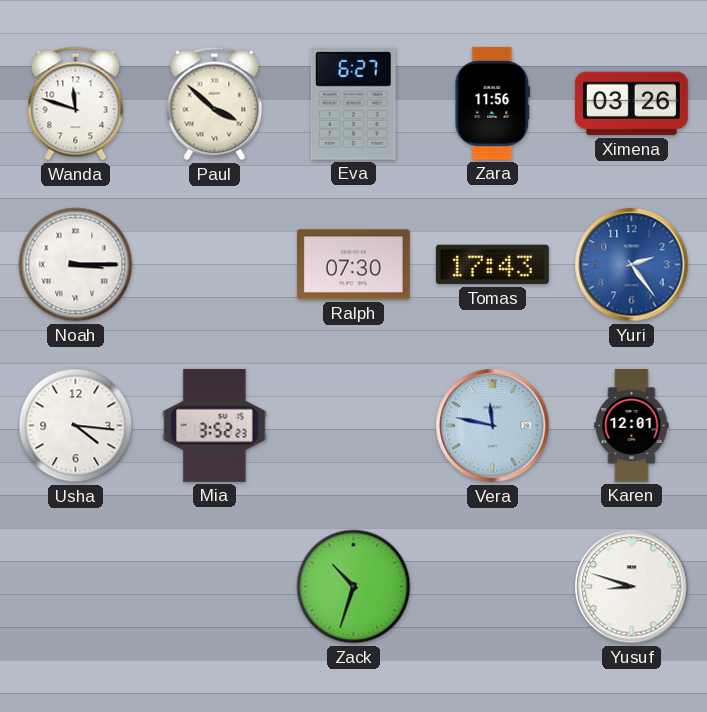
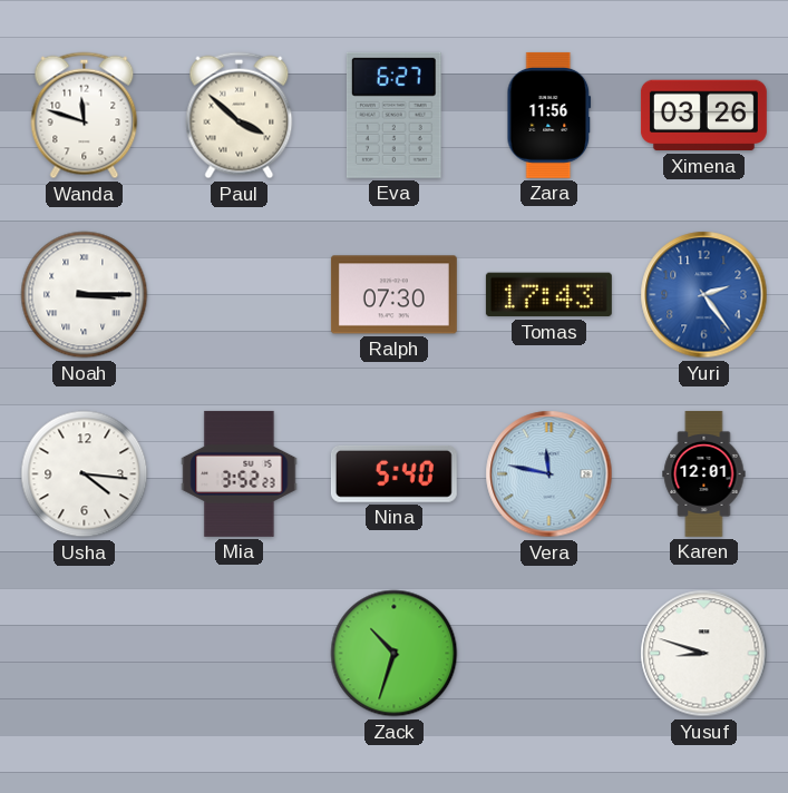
Nina: none -> 5:40 (393, 473)
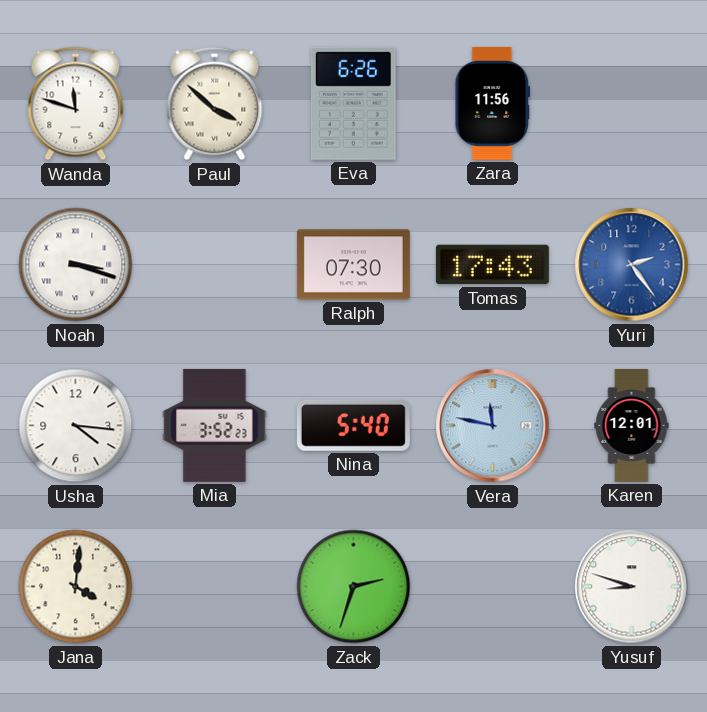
Eva: 6:27 -> 6:26 (353, 103)
Ximena: 03:26 -> none (703, 116)
Noah: 3:15 -> 3:18 (76, 265)
Jana: none -> 4:01 (76, 587)
Zack: 10:33 -> 2:33 (354, 587)
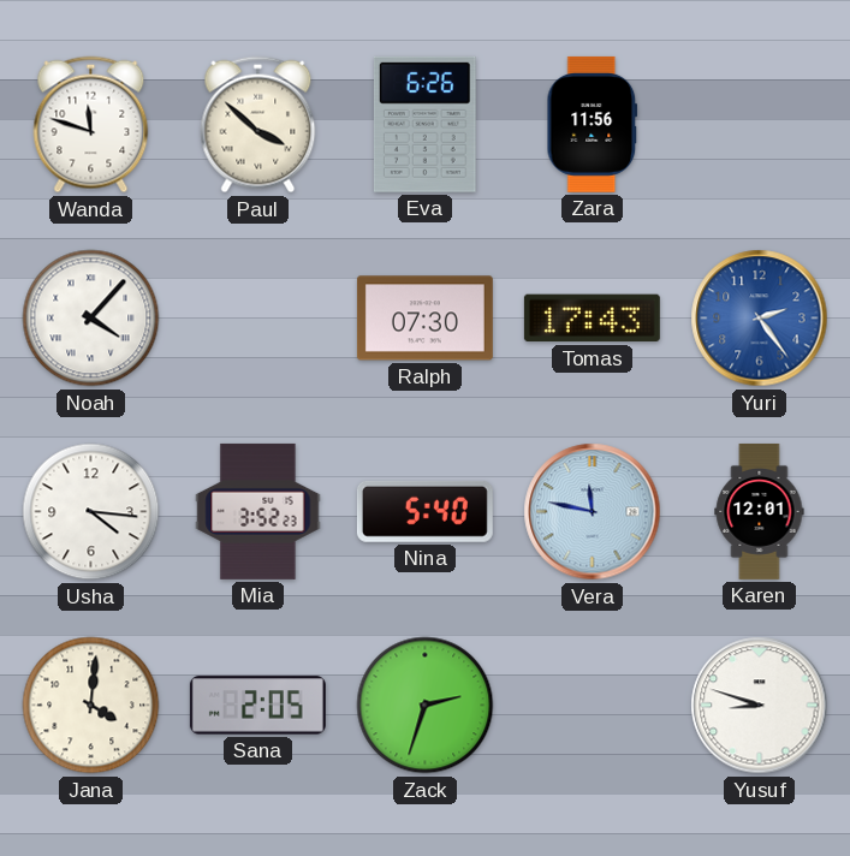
Noah: 3:18 -> 4:07 (91, 319)
Sana: none -> 2:05 (257, 706)
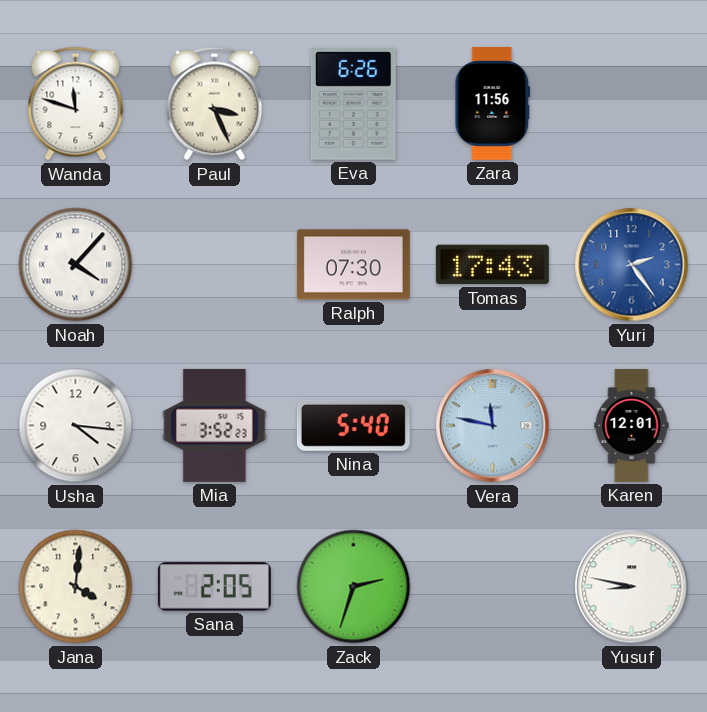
Paul: 3:52 -> 3:26 (215, 104)
Yusuf: 8:48 -> 8:47 (632, 587)
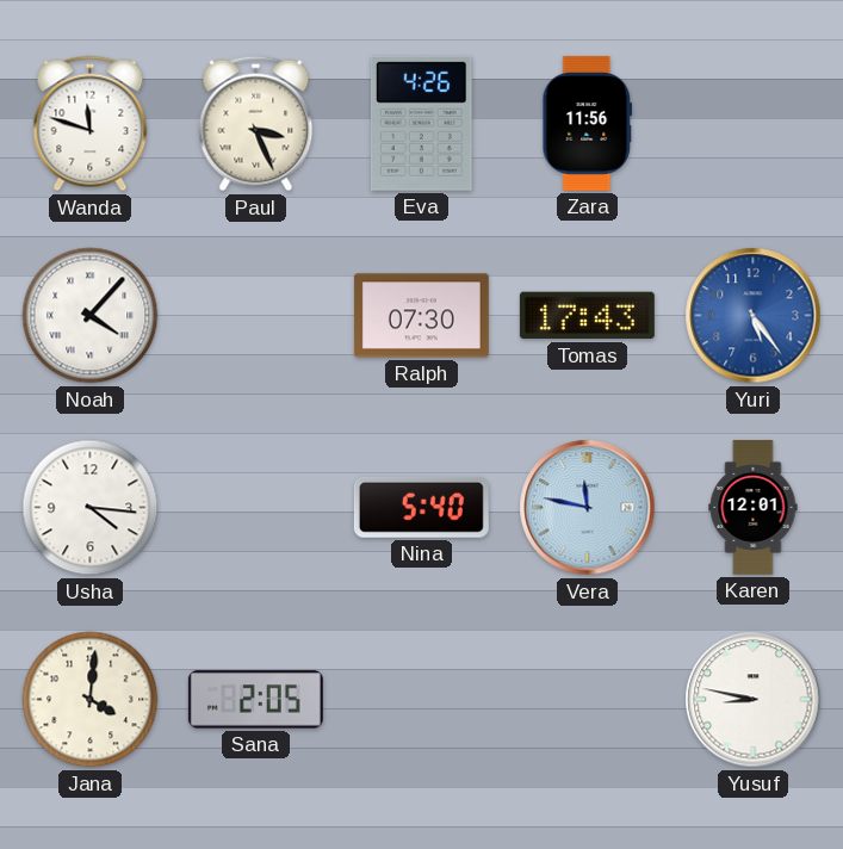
Eva: 6:26 -> 4:26 (421, 123)
Yuri: 2:24 -> 5:24 (754, 316)
Mia: 3:52 -> none (215, 425)
Zack: 2:33 -> none (354, 587)
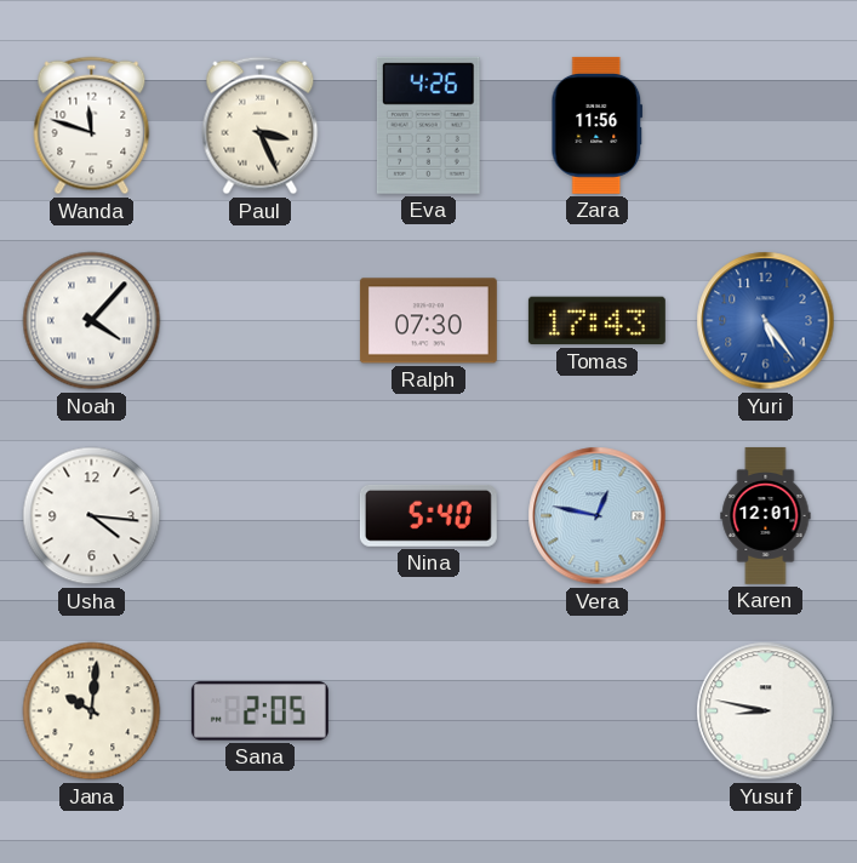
Vera: 11:47 -> 12:47 (598, 516)
Jana: 4:01 -> 10:01 (92, 711)
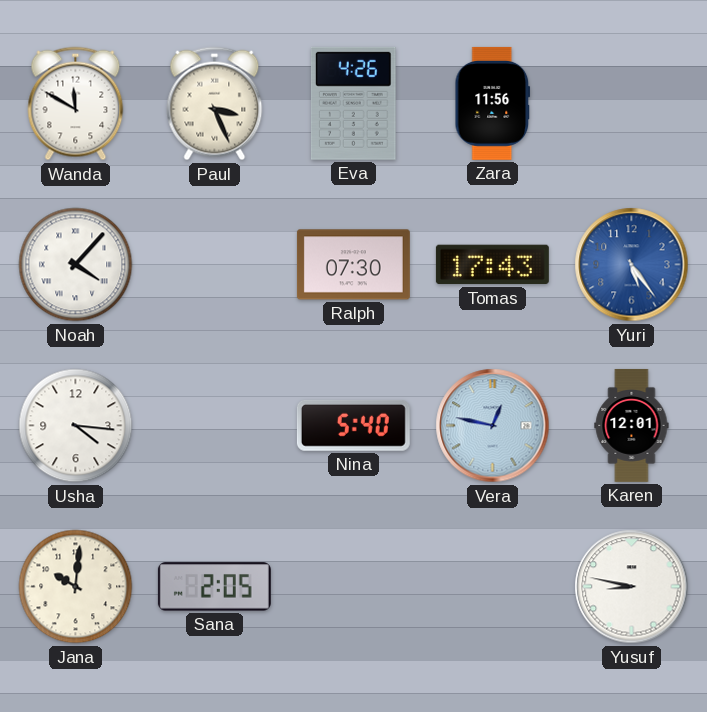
Wanda: 11:48 -> 11:50 (76, 104)
